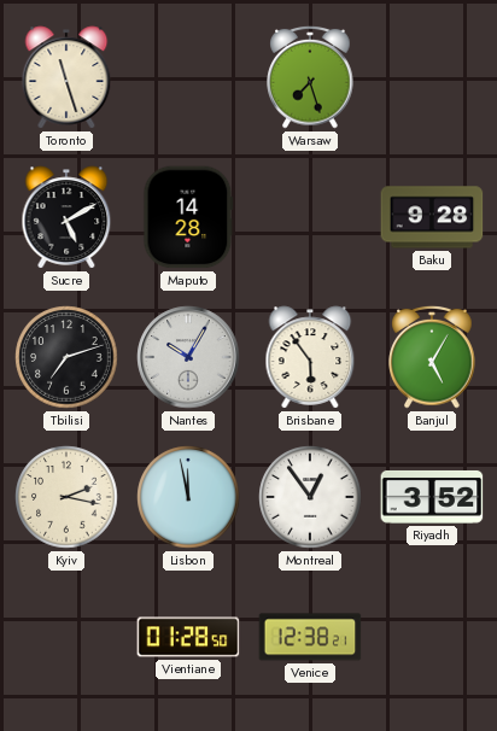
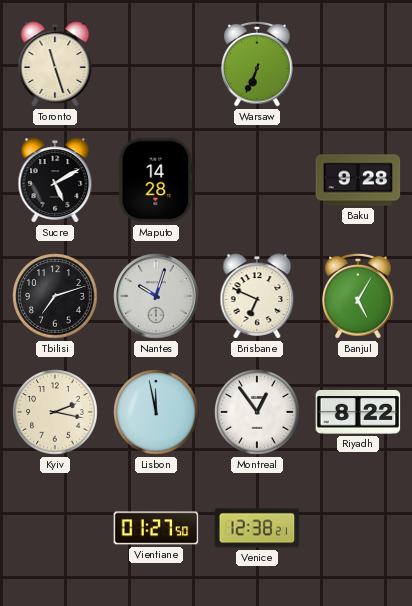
Warsaw: 7:27 -> 6:34 (257, 64)
Nantes: 10:05 -> 10:03 (156, 296)
Brisbane: 5:54 -> 6:49 (257, 296)
Riyadh: 3:52 -> 8:22 (358, 412)
Vientiane: 01:28 -> 01:27 (156, 528)
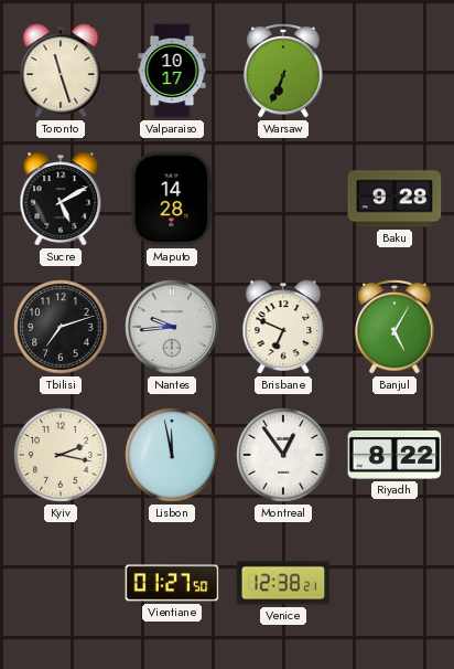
Valparaiso: none -> 10:17 (172, 71)
Nantes: 10:03 -> 9:44 (172, 327)
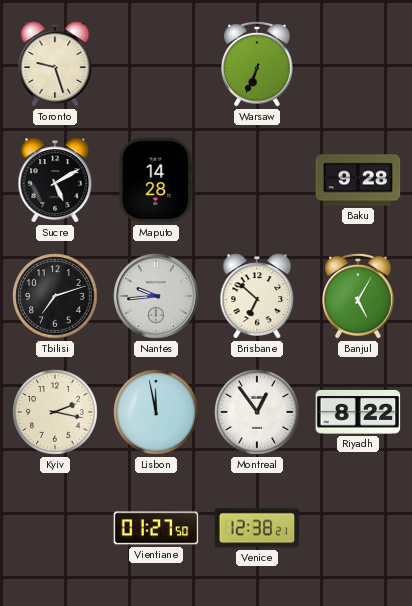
Toronto: 11:27 -> 9:27 (55, 64)
Valparaiso: 10:17 -> none (172, 71)
Brisbane: 6:49 -> 6:52 (257, 296)
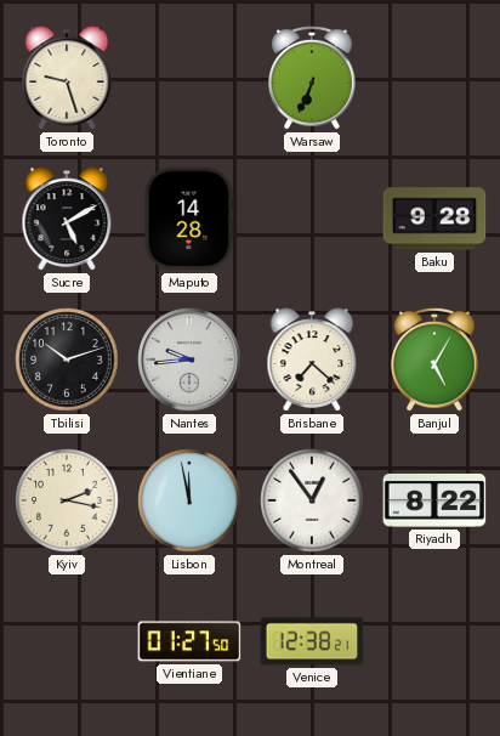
Tbilisi: 7:12 -> 10:12 (67, 359)
Brisbane: 6:52 -> 7:22 (312, 359)
